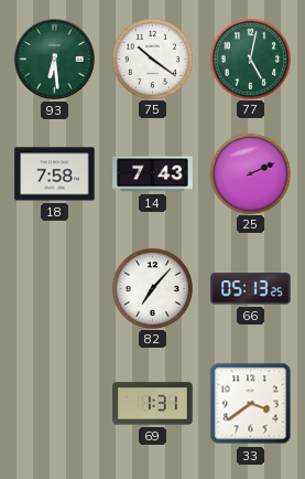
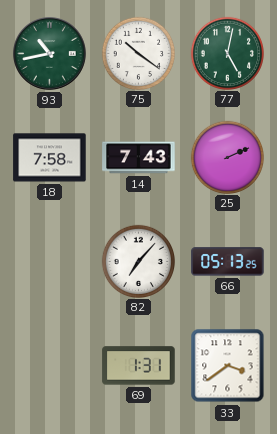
93: 6:29 -> 10:43 (50, 54)
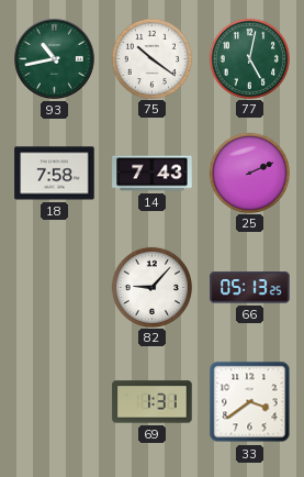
82: 7:07 -> 9:07 (151, 287)
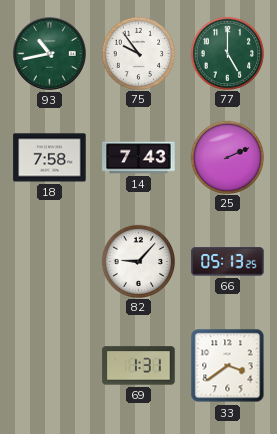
75: 10:21 -> 9:54 (138, 53)
77: 5:02 -> 5:00 (227, 53)
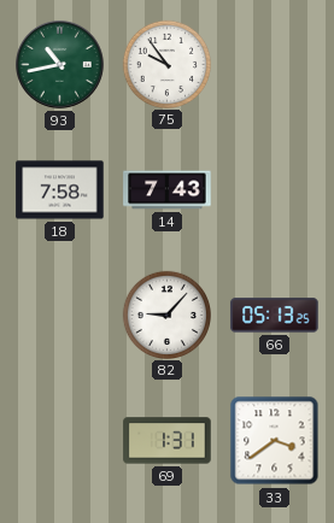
77: 5:00 -> none (227, 53)
25: 2:11 -> none (227, 157)
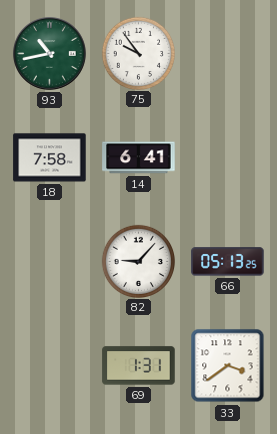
14: 7:43 -> 6:41 (139, 158)
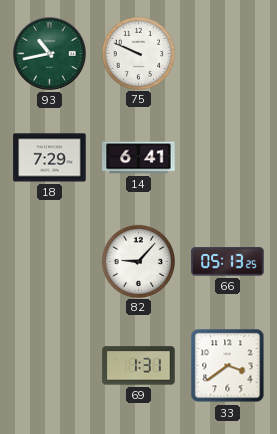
75: 9:54 -> 9:49 (138, 53)
18: 7:58 -> 7:29 (50, 158)
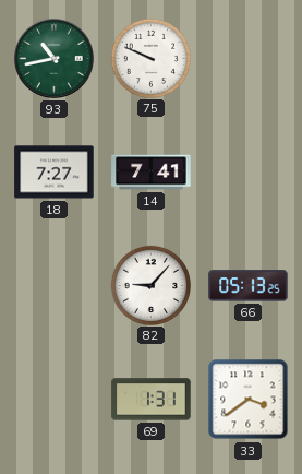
18: 7:29 -> 7:27 (55, 173)
14: 6:41 -> 7:41 (152, 173)
